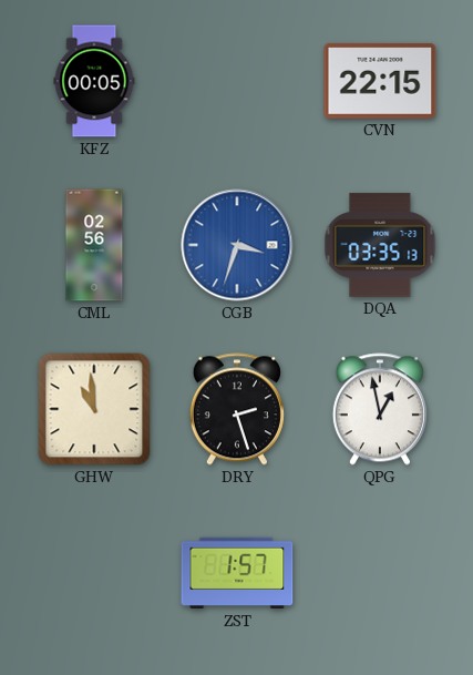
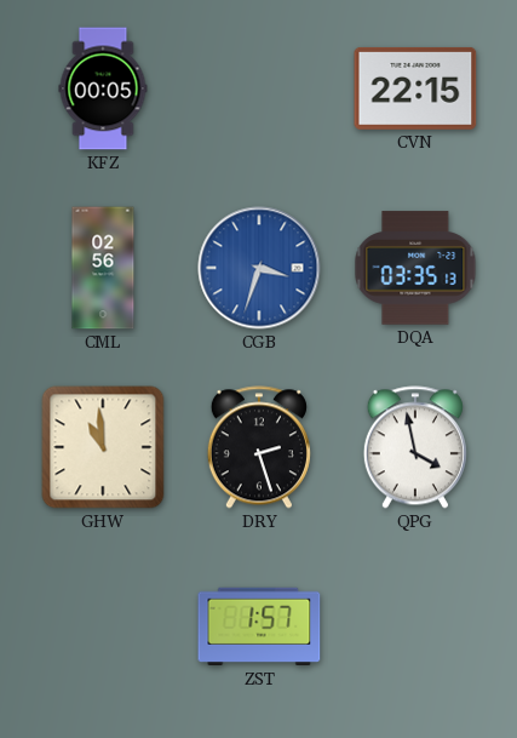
QPG: 12:58 -> 3:58 (415, 447)
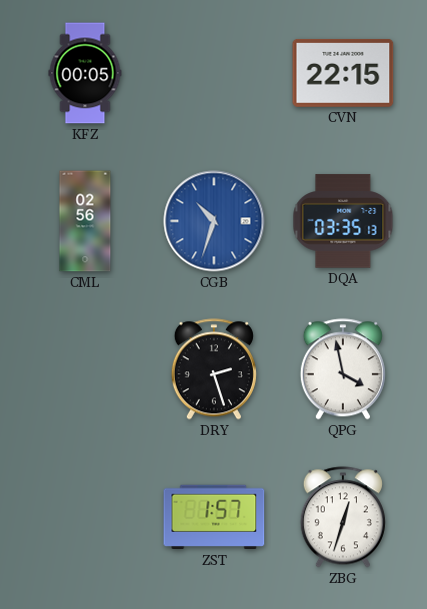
CGB: 3:33 -> 10:33 (214, 221)
GHW: 10:59 -> none (103, 447)
ZBG: none -> 12:33 (343, 517)
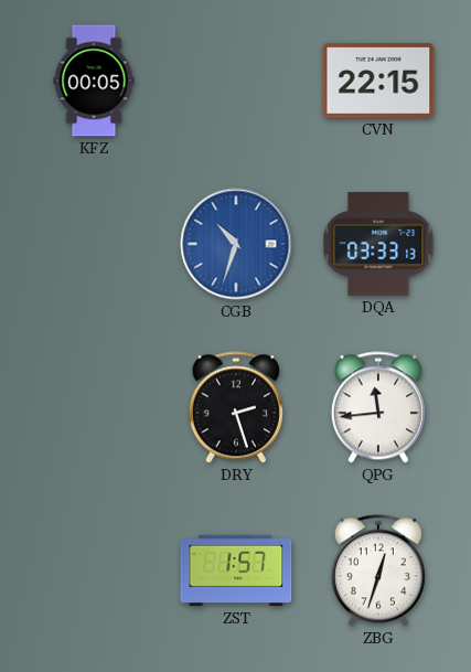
CML: 02:56 -> none (85, 221)
DQA: 03:35 -> 03:33 (378, 244)
QPG: 3:58 -> 11:44 (378, 407)
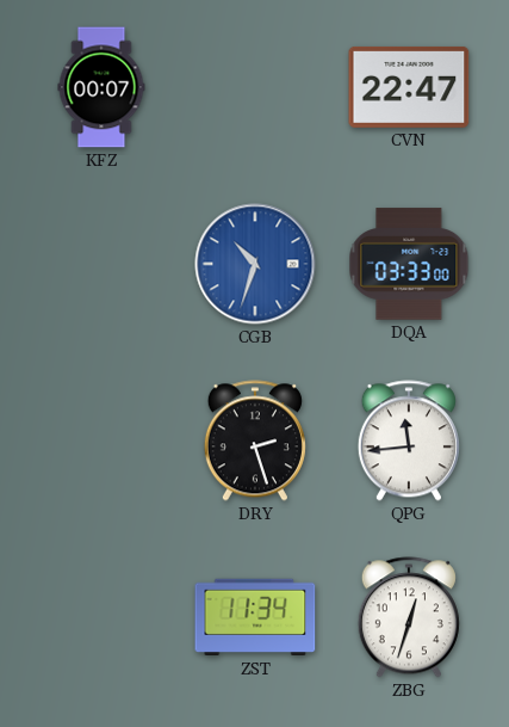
KFZ: 00:05 -> 00:07 (101, 87)
CVN: 22:15 -> 22:47 (409, 87)
DQA: 03:33:13 -> 03:33:00 (409, 264)
ZST: 1:57 -> 11:34 (255, 617)
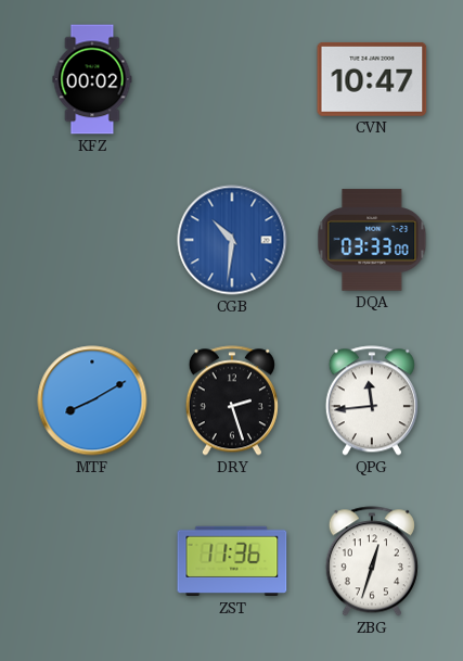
KFZ: 00:07 -> 00:02 (92, 79)
CVN: 22:47 -> 10:47 (372, 79)
CGB: 10:33 -> 10:31 (232, 240)
MTF: none -> 8:10 (92, 401)
ZST: 11:34 -> 11:36 (232, 561)
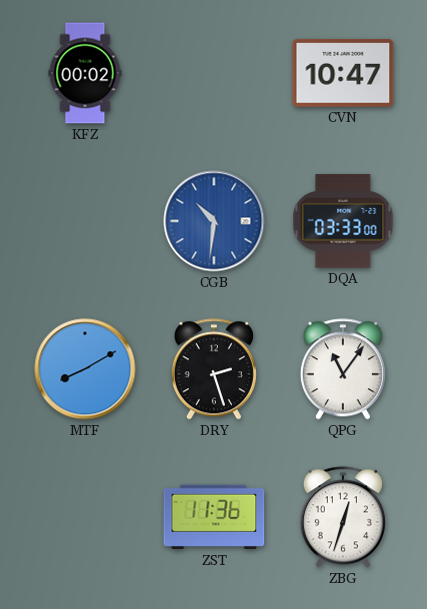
QPG: 11:44 -> 11:06 (343, 369)
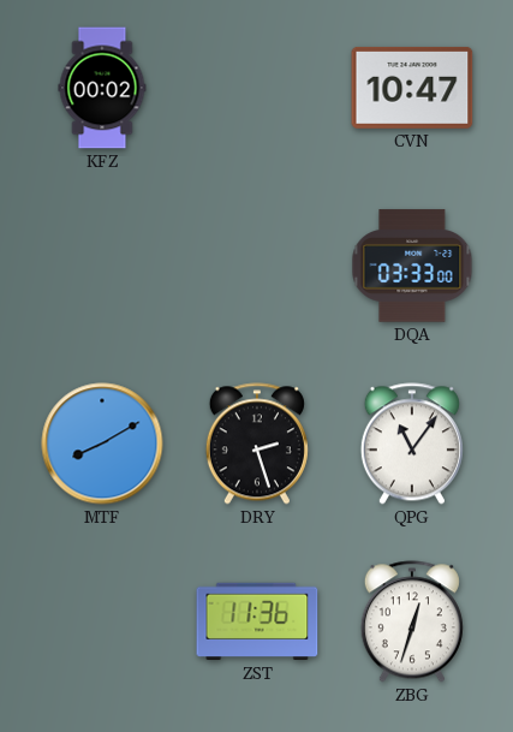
CGB: 10:31 -> none (214, 221)
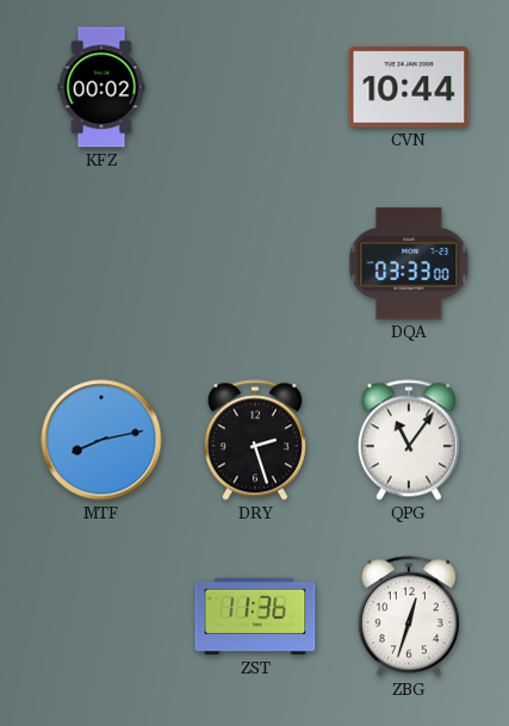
CVN: 10:47 -> 10:44 (409, 87)
MTF: 8:10 -> 8:13 (101, 440)
